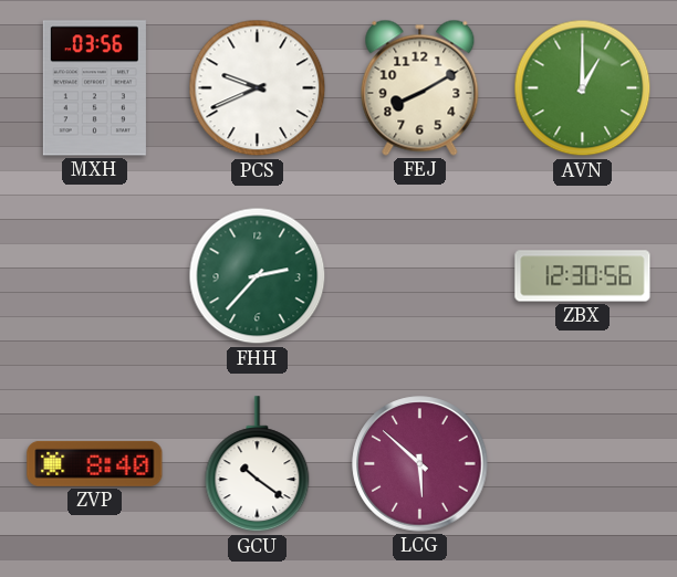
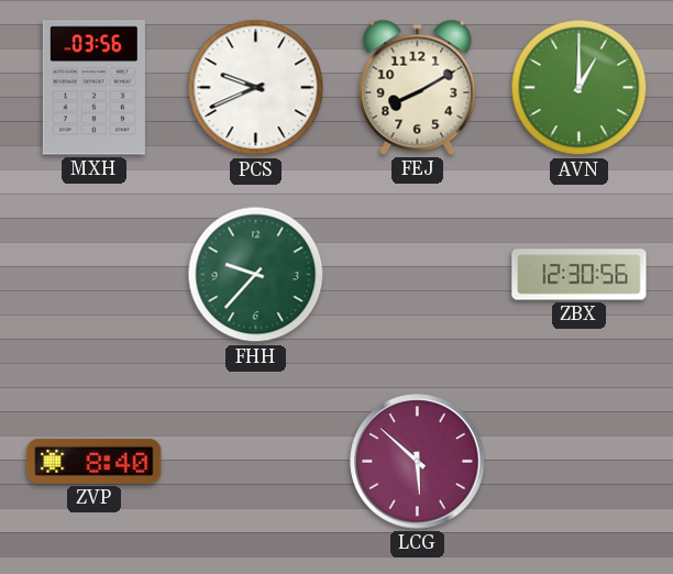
FHH: 2:37 -> 9:37 (256, 275)
GCU: 10:21 -> none (258, 464)
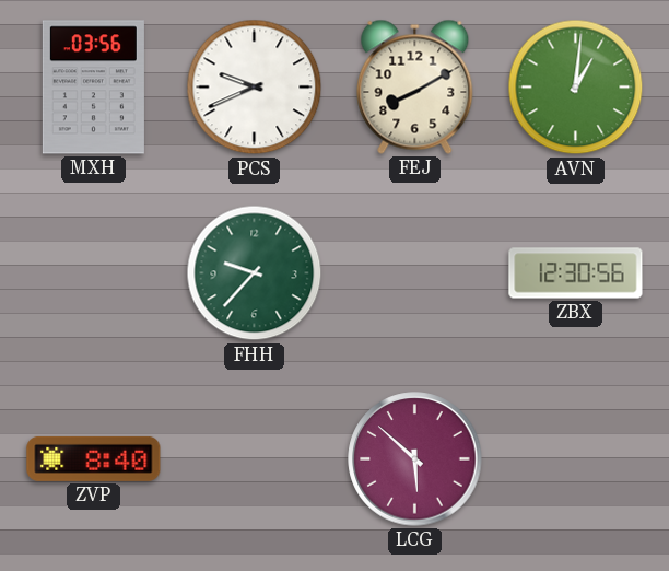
AVN: 1:00 -> 1:01 (576, 88)
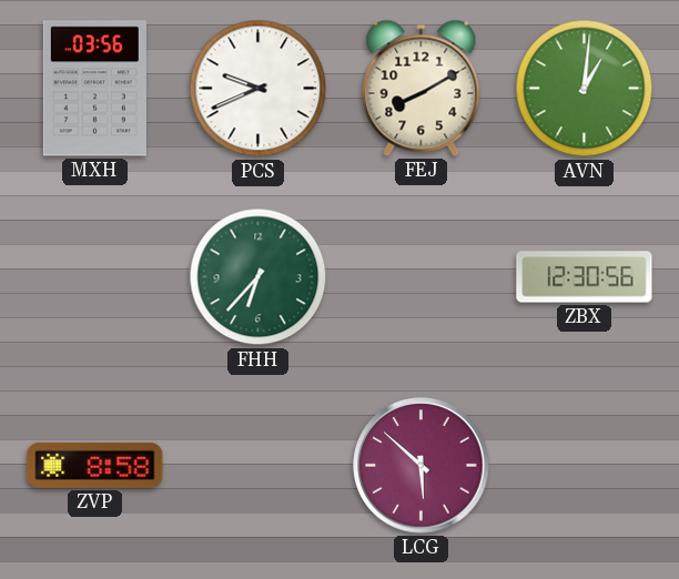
FHH: 9:37 -> 6:37 (259, 277)
ZVP: 8:40 -> 8:58 (95, 465)
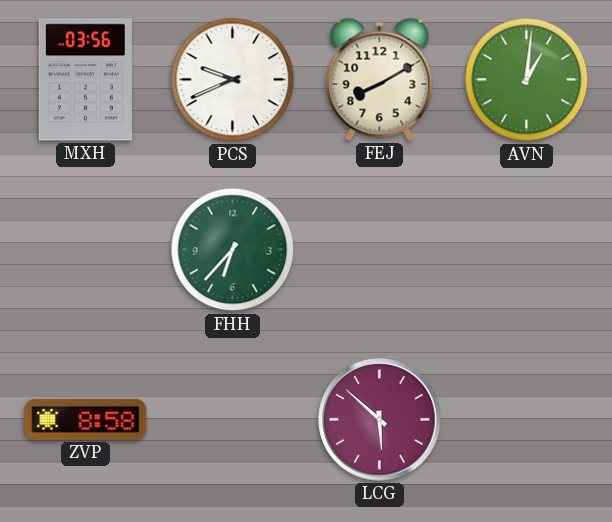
ZBX: 12:30 -> none (585, 277)
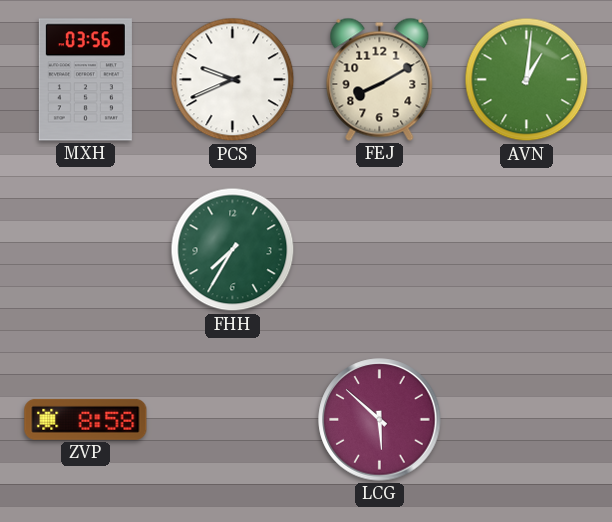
FHH: 6:37 -> 7:35 (233, 250)
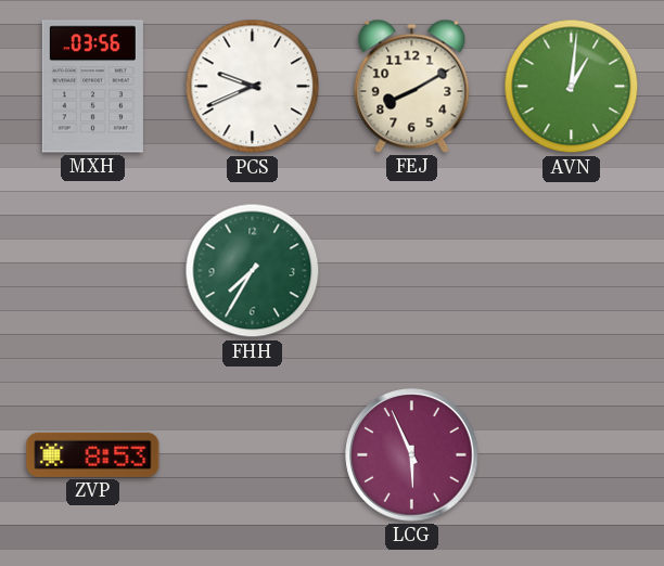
ZVP: 8:58 -> 8:53 (93, 454)
LCG: 5:52 -> 5:56 (412, 455)
